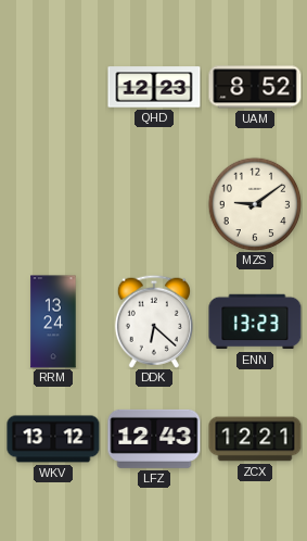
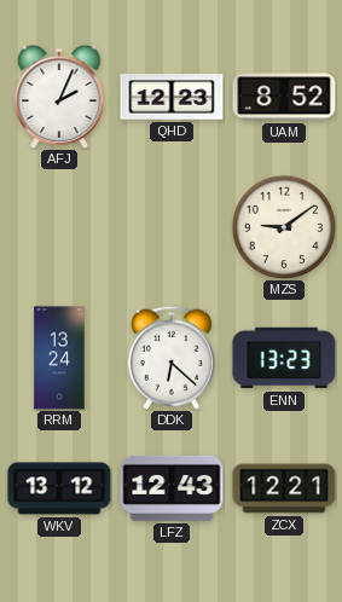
AFJ: none -> 2:04 (59, 97)
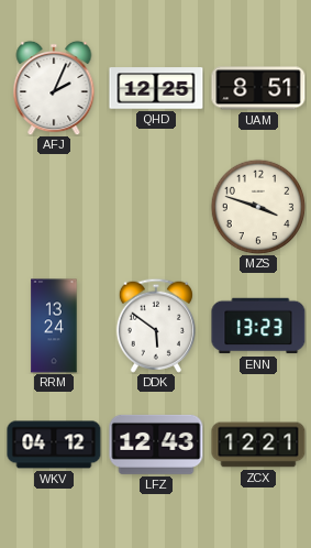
QHD: 12:23 -> 12:25 (156, 88)
UAM: 8:52 -> 8:51 (258, 88)
MZS: 9:09 -> 3:48 (258, 207)
DDK: 6:22 -> 5:51 (156, 326)
WKV: 13:12 -> 04:12 (54, 445)
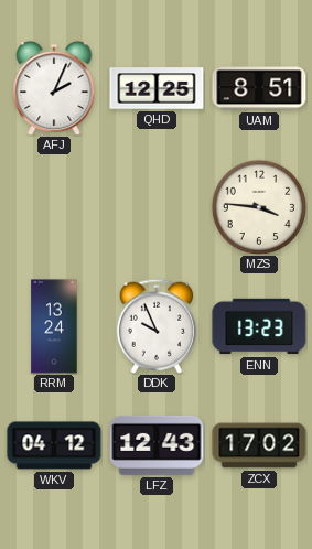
MZS: 3:48 -> 3:46 (259, 207)
DDK: 5:51 -> 9:56 (157, 326)
ZCX: 12:21 -> 17:02 (259, 445)
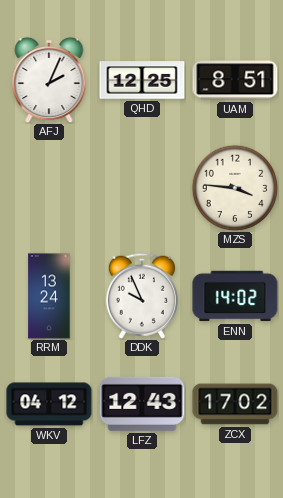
ENN: 13:23 -> 14:02 (235, 296)
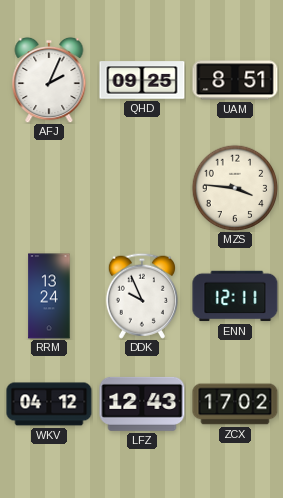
QHD: 12:25 -> 09:25 (142, 80)
ENN: 14:02 -> 12:11 (235, 296)
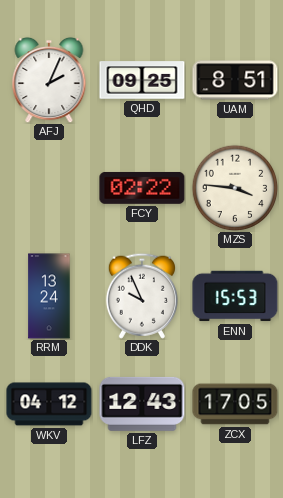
FCY: none -> 02:22 (142, 188)
ENN: 12:11 -> 15:53 (235, 296)
ZCX: 17:02 -> 17:05 (235, 404)
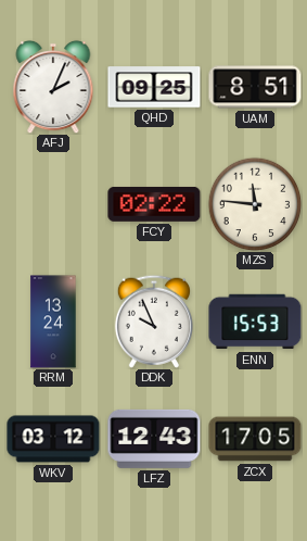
MZS: 3:46 -> 11:46 (255, 204)
WKV: 04:12 -> 03:12 (53, 439)
